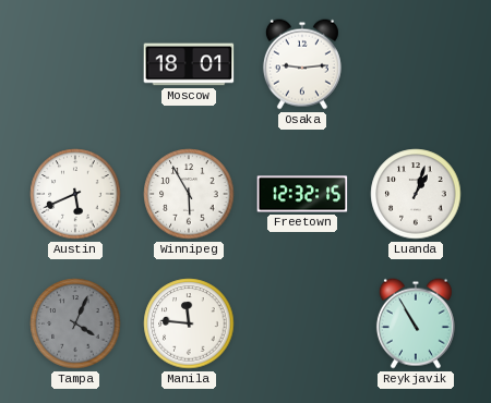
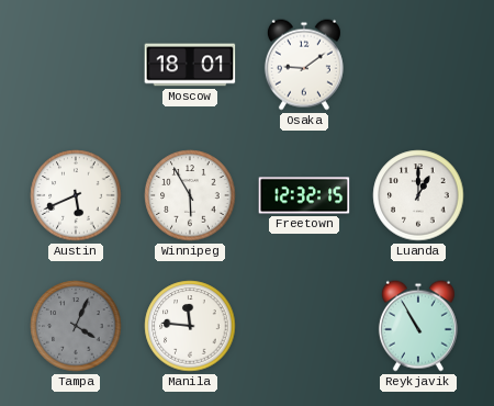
Osaka: 9:14 -> 9:09 (304, 65)
Luanda: 1:03 -> 1:00 (418, 195)
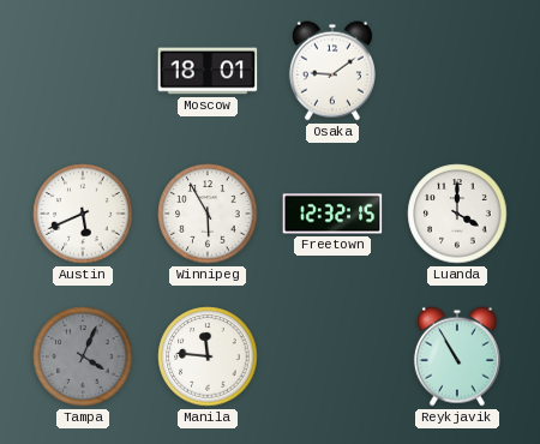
Luanda: 1:00 -> 4:00 (457, 214)
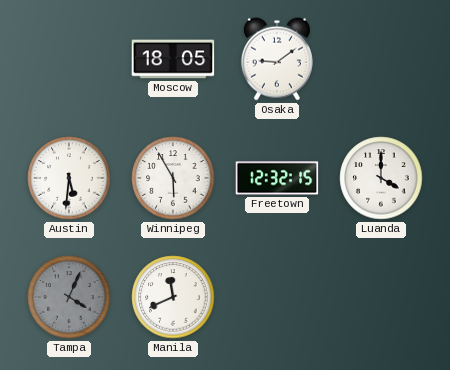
Moscow: 18:01 -> 18:05 (173, 59)
Austin: 5:41 -> 5:31 (69, 178)
Manila: 11:46 -> 11:41 (173, 297)
Reykjavik: 10:55 -> none (457, 356)
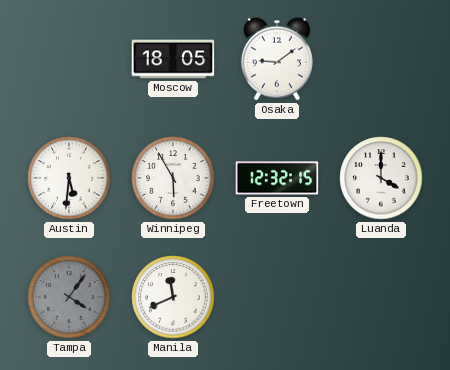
Tampa: 4:04 -> 4:06 (69, 297)
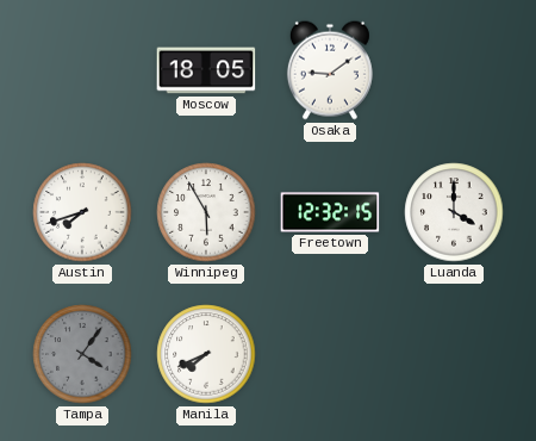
Austin: 5:31 -> 7:42 (82, 212)
Manila: 11:41 -> 7:41 (206, 354)
